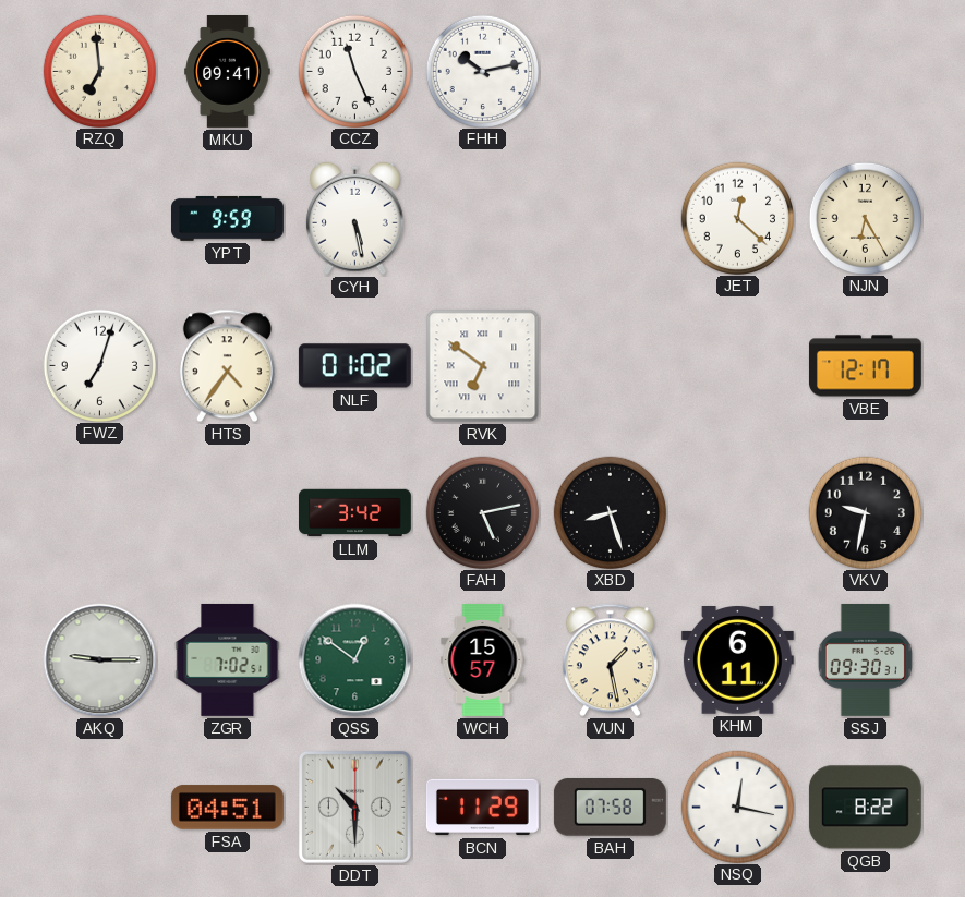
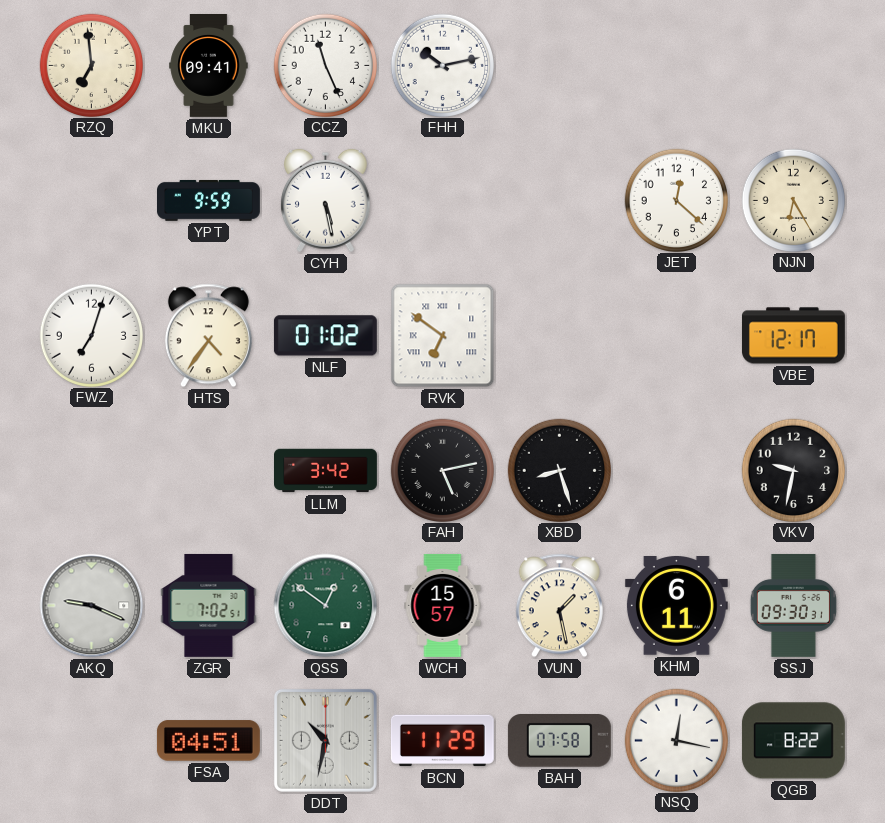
AKQ: 9:15 -> 9:19 (92, 606)
DDT: 10:30 -> 10:32 (325, 740)
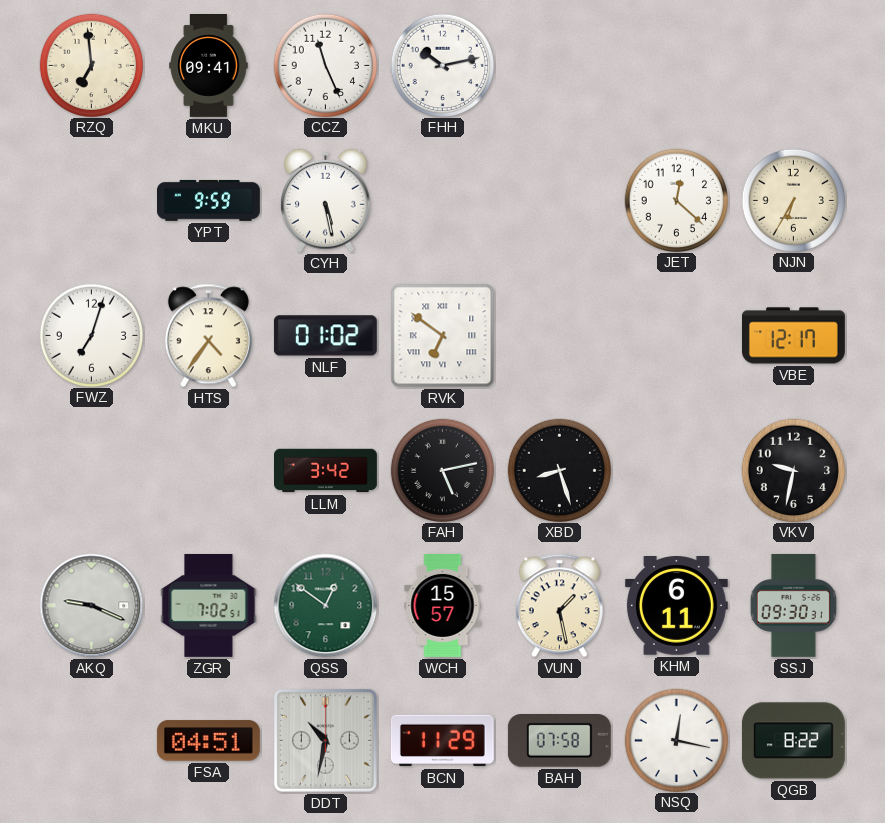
NJN: 6:25 -> 6:35 (793, 200)
